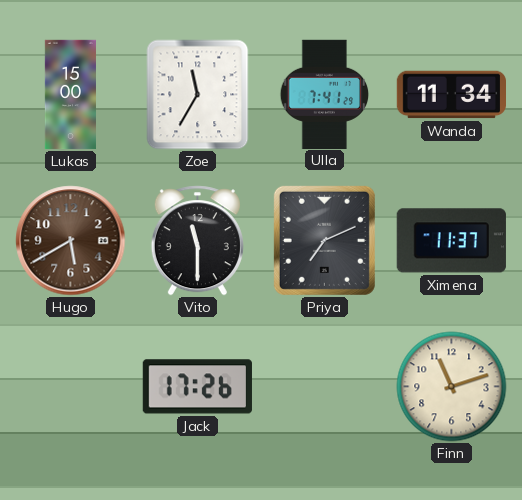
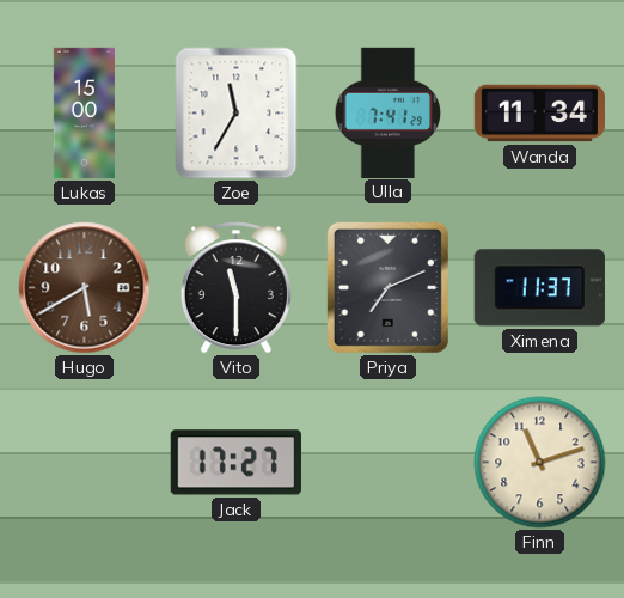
Jack: 17:26 -> 17:27 (235, 463)
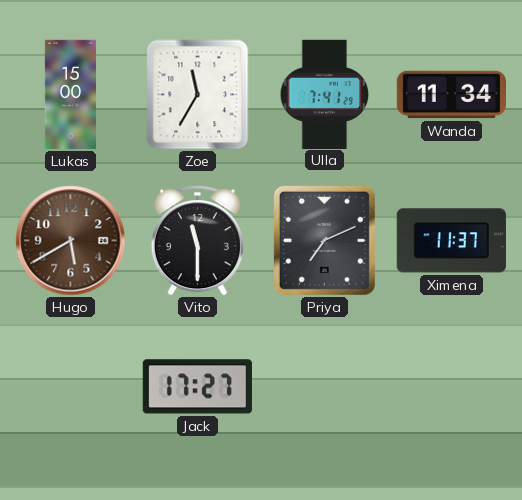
Finn: 11:12 -> none (540, 463)
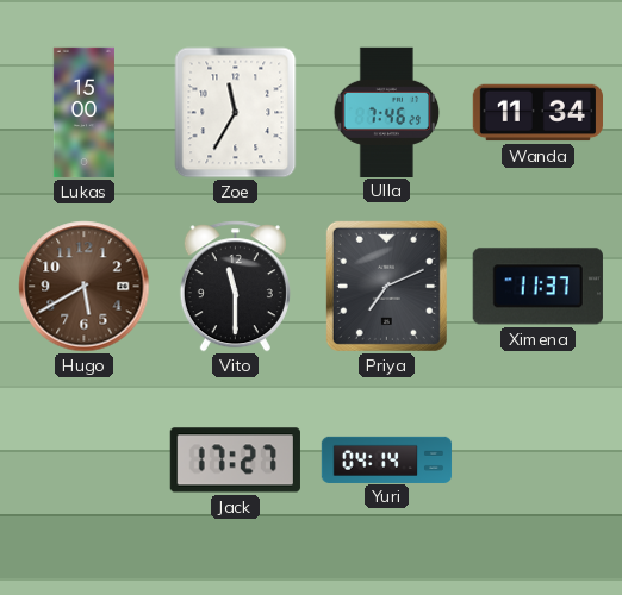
Ulla: 7:41 -> 7:46 (387, 112)
Yuri: none -> 04:14 (387, 459)
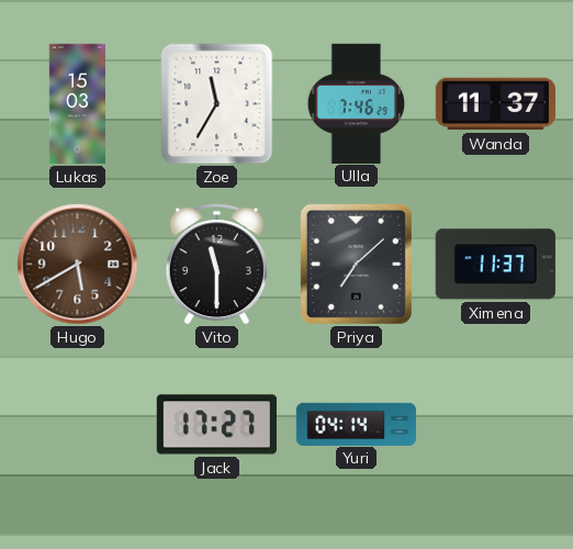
Lukas: 15:00 -> 15:03 (77, 104)
Wanda: 11:34 -> 11:37 (495, 104)
Priya: 7:11 -> 7:08 (356, 264)
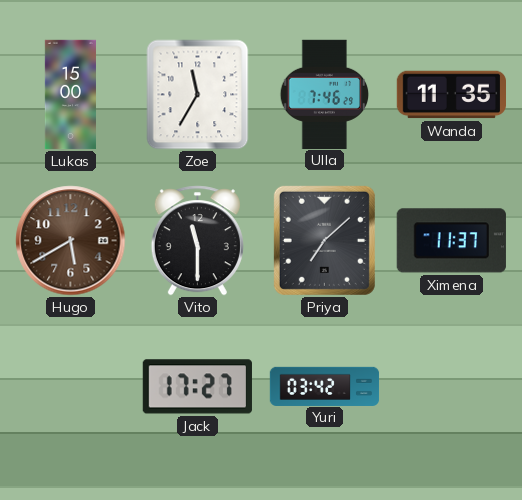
Lukas: 15:03 -> 15:00 (70, 95)
Wanda: 11:37 -> 11:35 (451, 95)
Yuri: 04:14 -> 03:42 (325, 386)
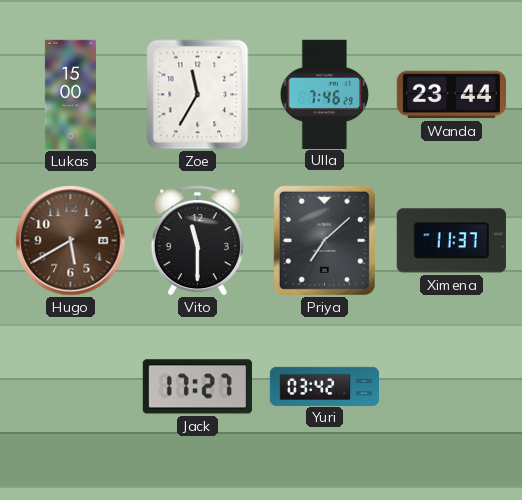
Wanda: 11:35 -> 23:44 (451, 95)
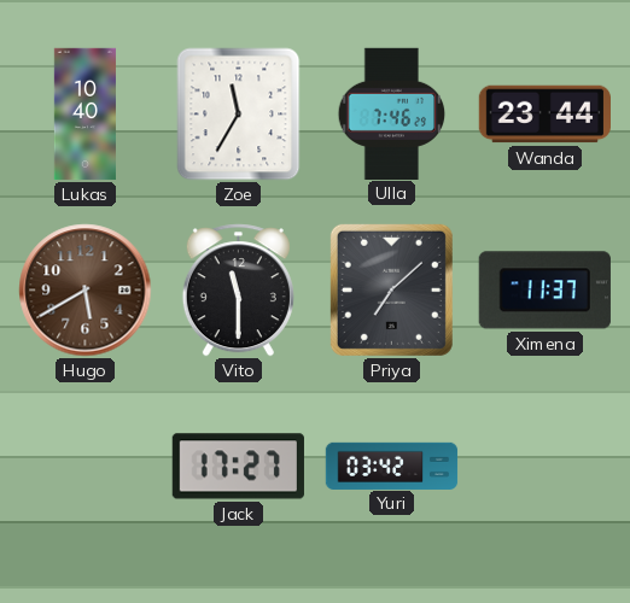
Lukas: 15:00 -> 10:40 (84, 115)
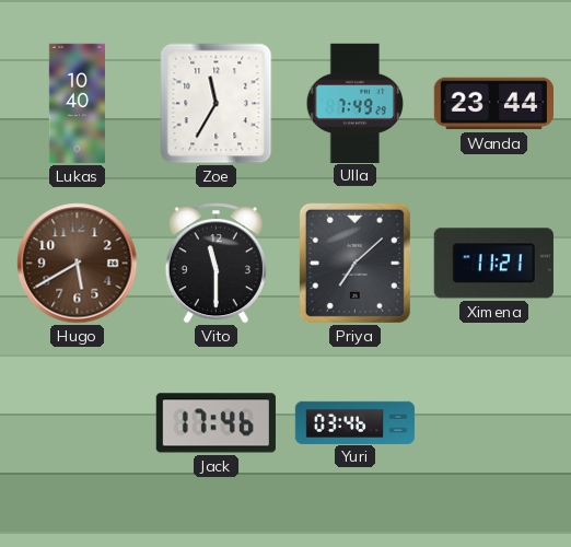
Ulla: 7:46 -> 7:49 (356, 103)
Ximena: 11:37 -> 11:21 (493, 264)
Jack: 17:27 -> 17:46 (215, 423)
Yuri: 03:42 -> 03:46 (356, 422)
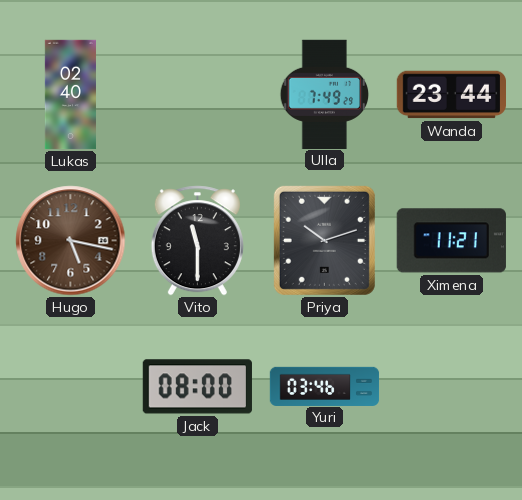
Lukas: 10:40 -> 02:40 (70, 95)
Zoe: 11:35 -> none (217, 104)
Hugo: 5:40 -> 5:17 (71, 241)
Priya: 7:08 -> 10:12 (324, 240)
Jack: 17:46 -> 08:00 (197, 387)
